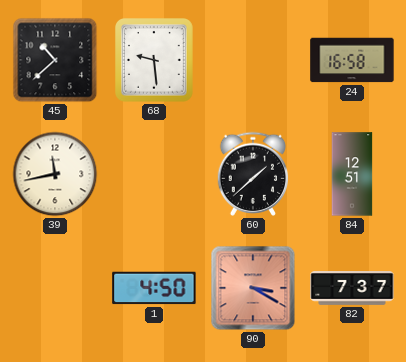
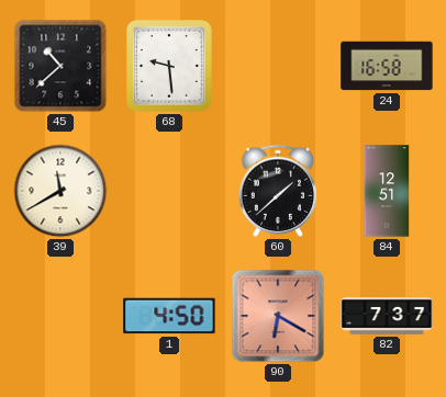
39: 11:43 -> 11:40 (60, 191)
90: 3:20 -> 6:20 (278, 316)
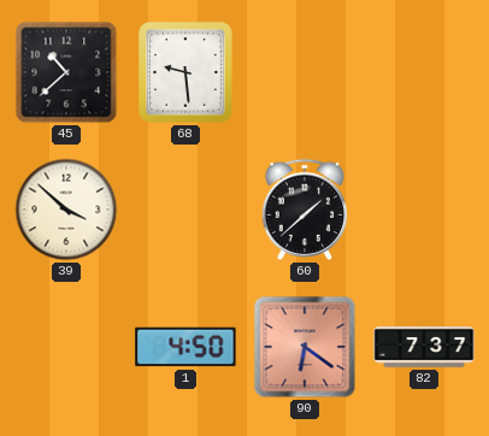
24: 16:58 -> none (387, 66)
39: 11:40 -> 3:52 (66, 210)
84: 12:51 -> none (387, 191)
90: 6:20 -> 6:21 (305, 347)
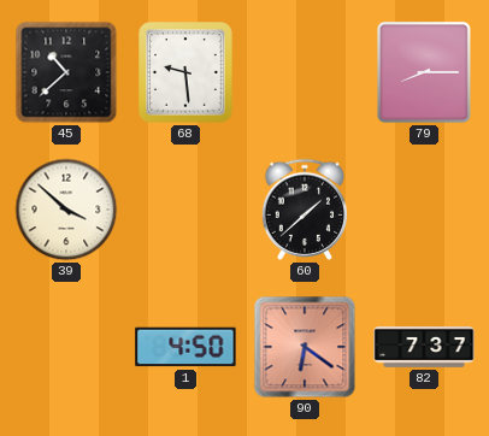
79: none -> 8:15 (424, 72)
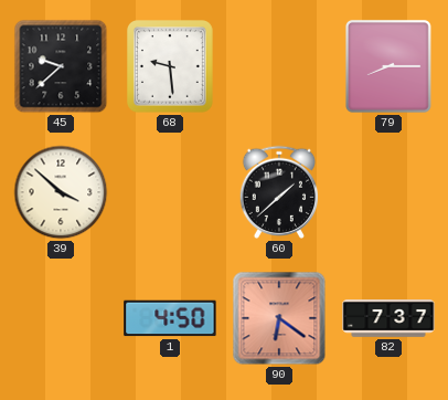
45: 10:38 -> 9:38 (61, 66)
